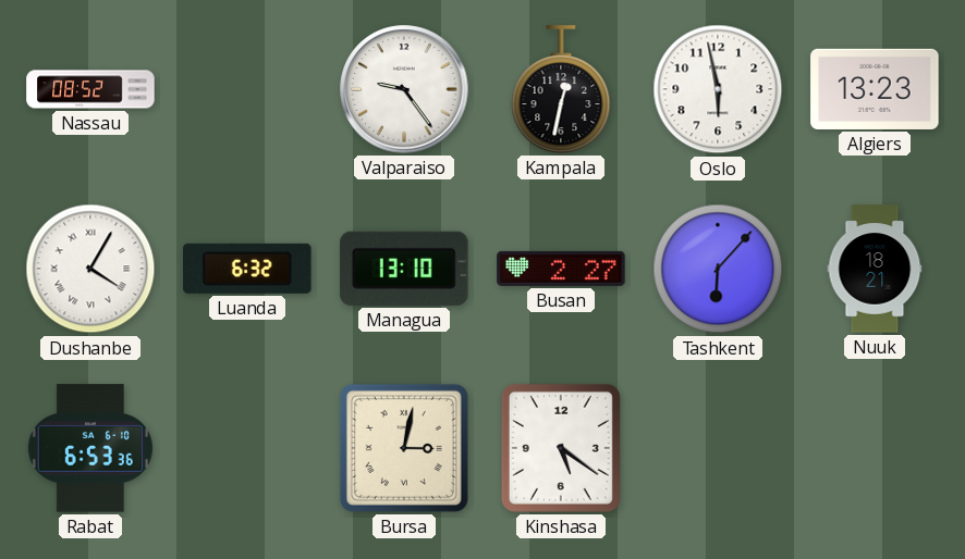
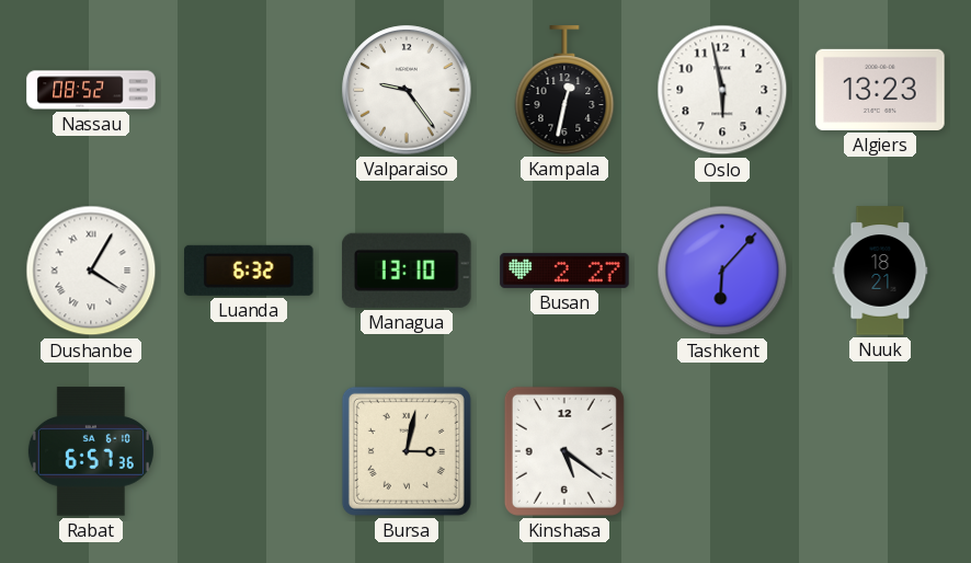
Rabat: 6:53 -> 6:57 (91, 451)
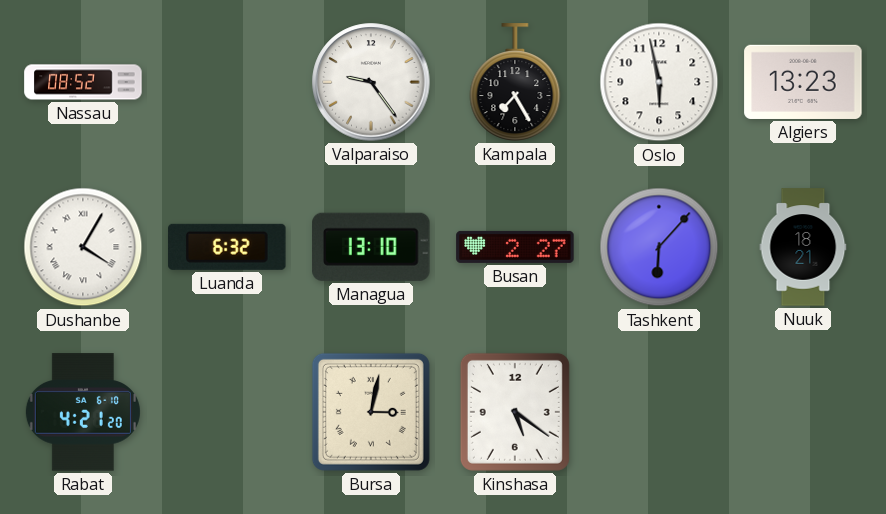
Kampala: 12:32 -> 7:25 (515, 82)
Rabat: 6:57 -> 4:21 (83, 412)
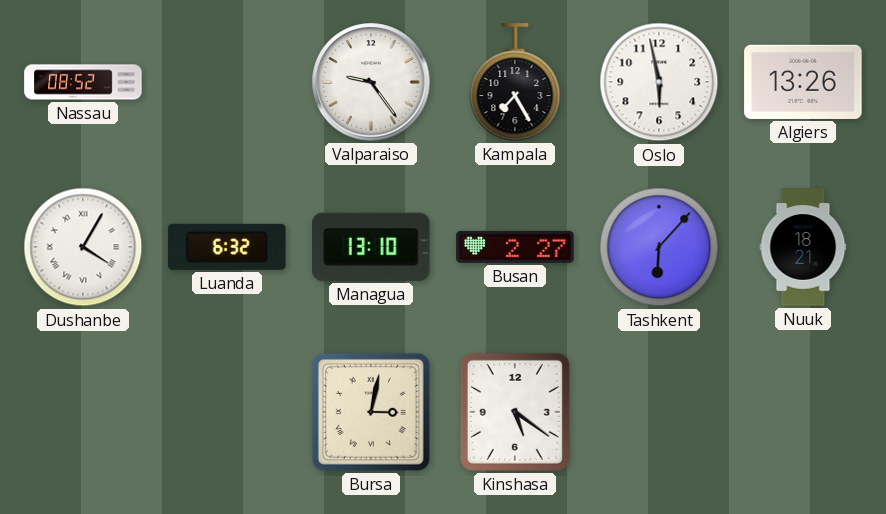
Algiers: 13:23 -> 13:26 (803, 82)
Rabat: 4:21 -> none (83, 412)
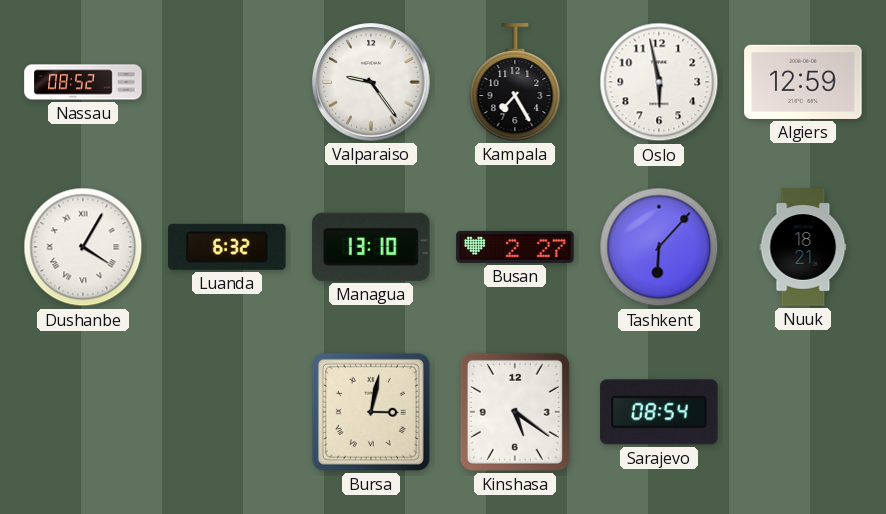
Algiers: 13:26 -> 12:59 (803, 82)
Sarajevo: none -> 08:54 (659, 412)
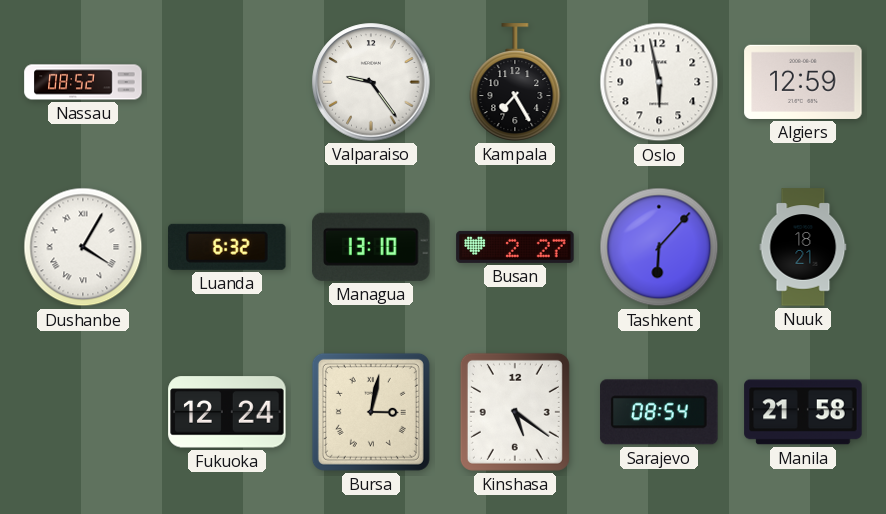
Fukuoka: none -> 12:24 (227, 412)
Manila: none -> 21:58 (803, 412)
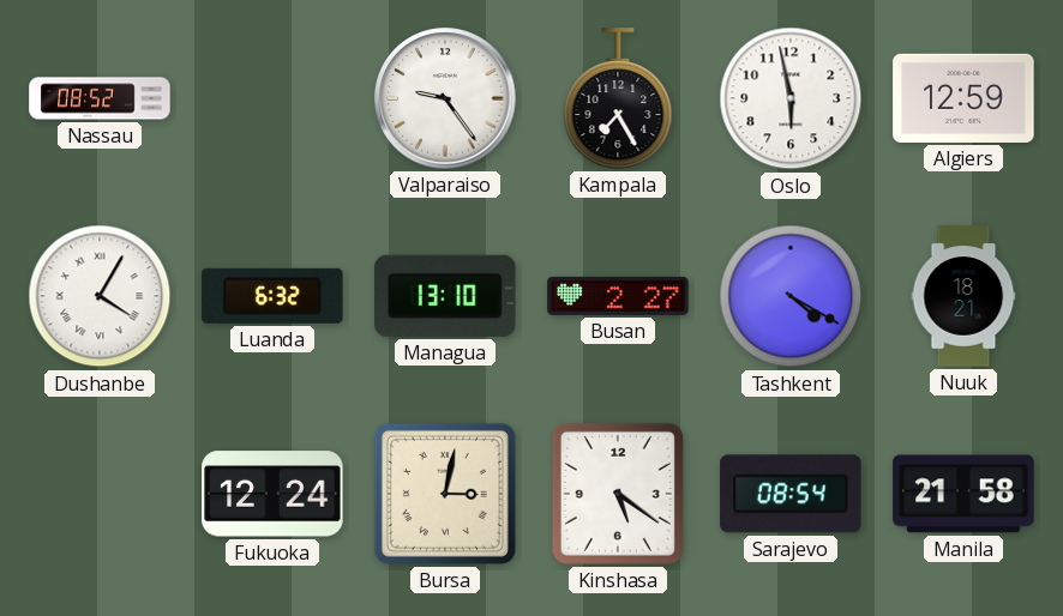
Tashkent: 6:07 -> 4:20 (791, 296)
